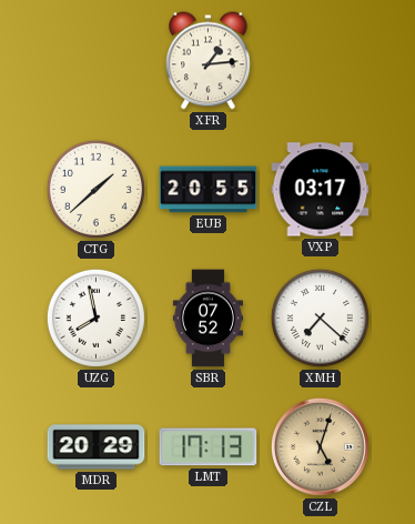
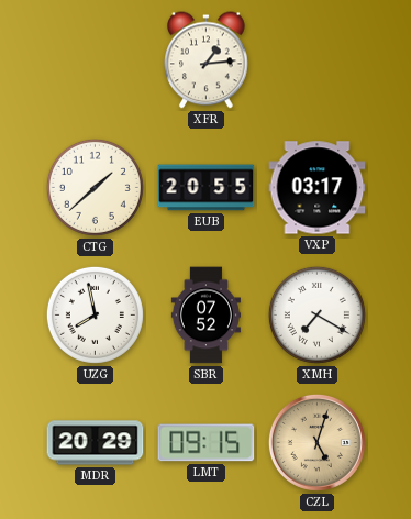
XMH: 7:22 -> 7:20 (316, 314)
LMT: 17:13 -> 09:15 (207, 443)
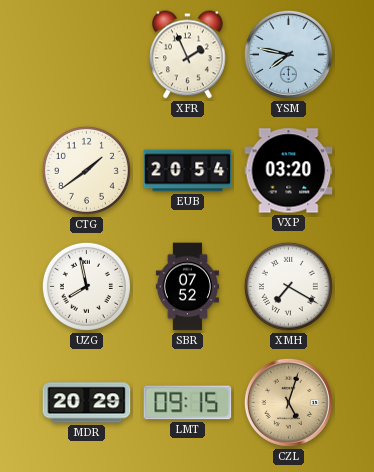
XFR: 1:14 -> 1:56 (188, 55)
YSM: none -> 7:47 (288, 54)
CTG: 1:38 -> 1:39 (86, 170)
EUB: 20:55 -> 20:54 (188, 171)
VXP: 03:17 -> 03:20 (289, 171)
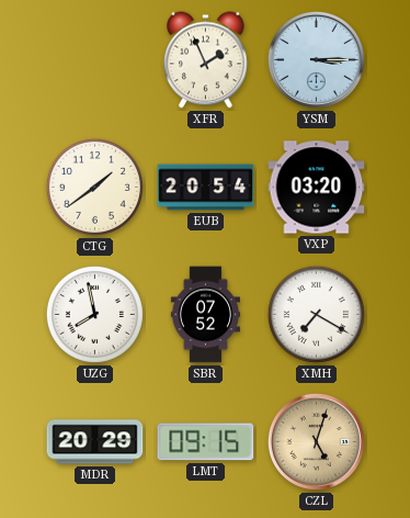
YSM: 7:47 -> 3:15 (316, 59)
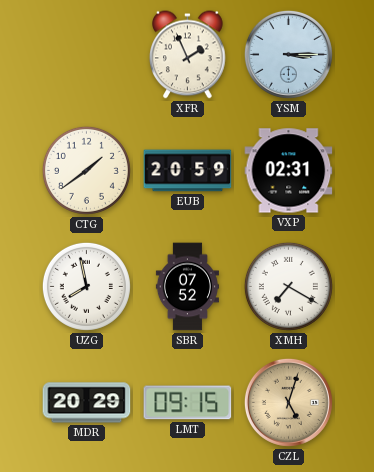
EUB: 20:54 -> 20:59 (188, 171)
VXP: 03:20 -> 02:31 (289, 171)
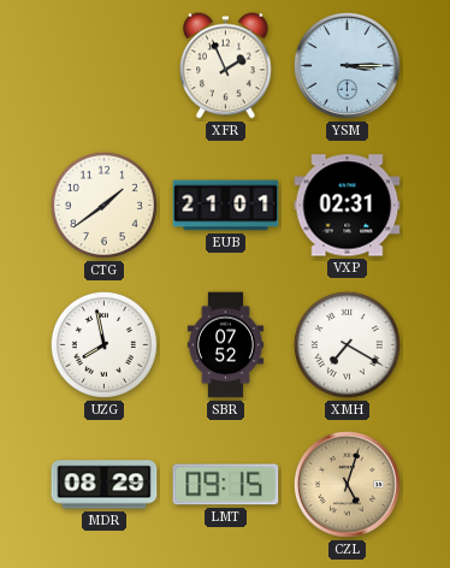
EUB: 20:59 -> 21:01 (226, 206)
MDR: 20:29 -> 08:29 (105, 485)
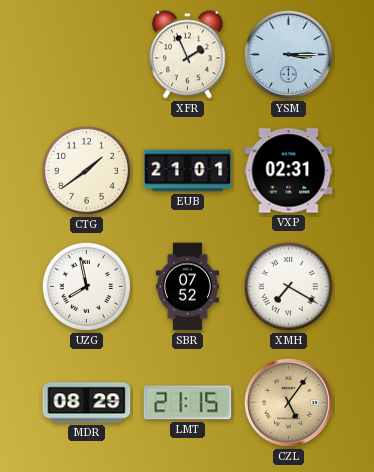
LMT: 09:15 -> 21:15 (188, 403)
CZL: 5:03 -> 5:06 (288, 402)
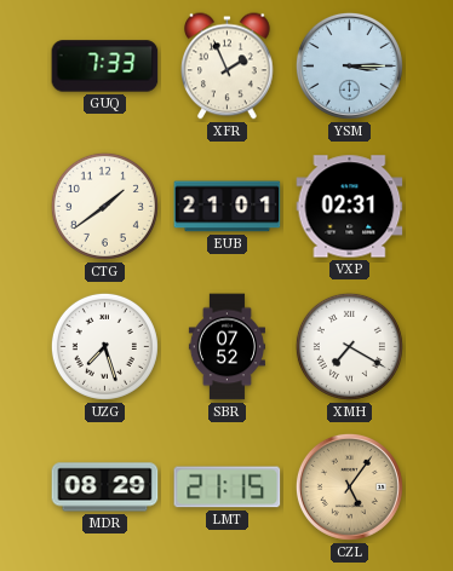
GUQ: none -> 7:33 (105, 67)
UZG: 7:58 -> 7:27 (104, 346)
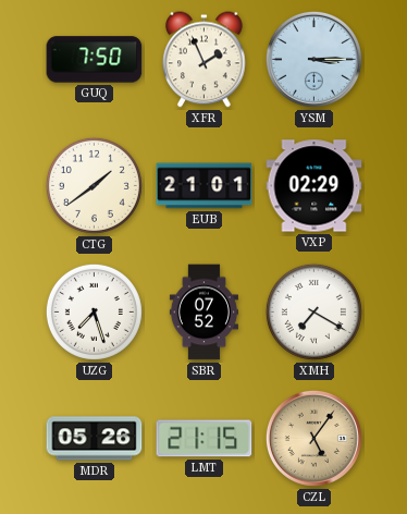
GUQ: 7:33 -> 7:50 (95, 60)
VXP: 02:31 -> 02:29 (314, 186)
MDR: 08:29 -> 05:26 (95, 439)
